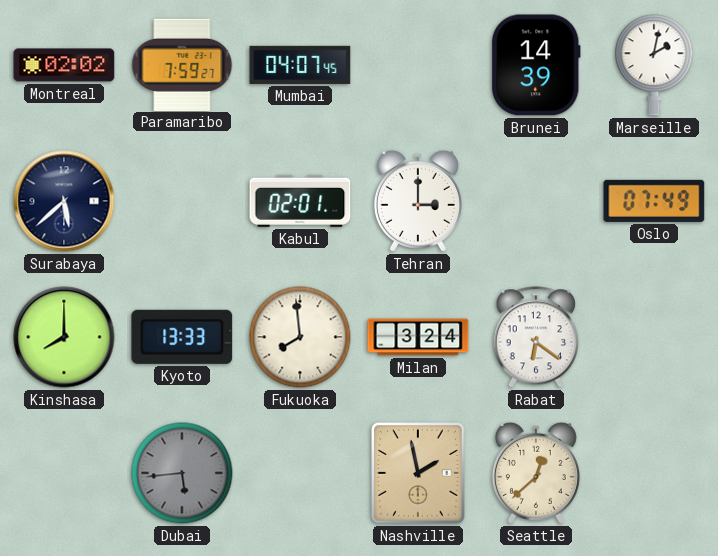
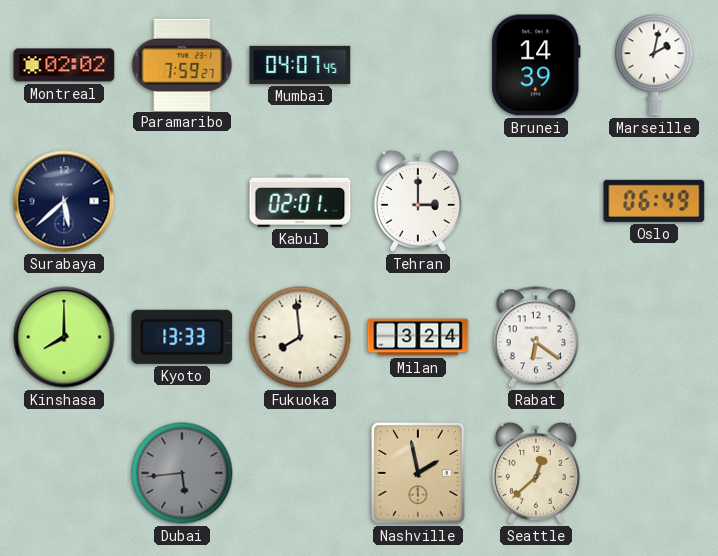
Oslo: 07:49 -> 06:49 (654, 201)
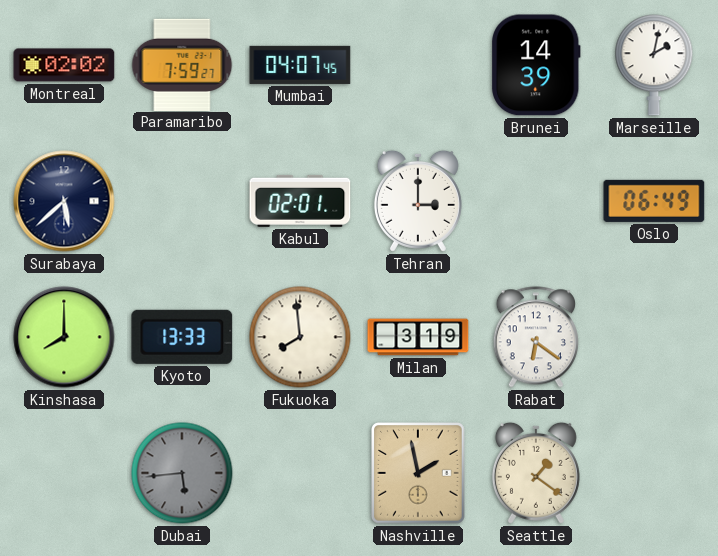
Milan: 3:24 -> 3:19 (418, 337)
Seattle: 12:38 -> 1:21 (536, 473)
